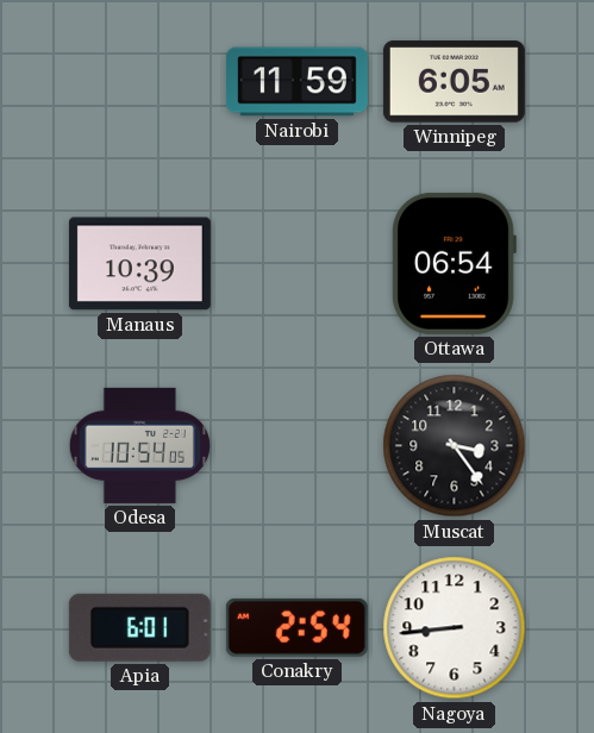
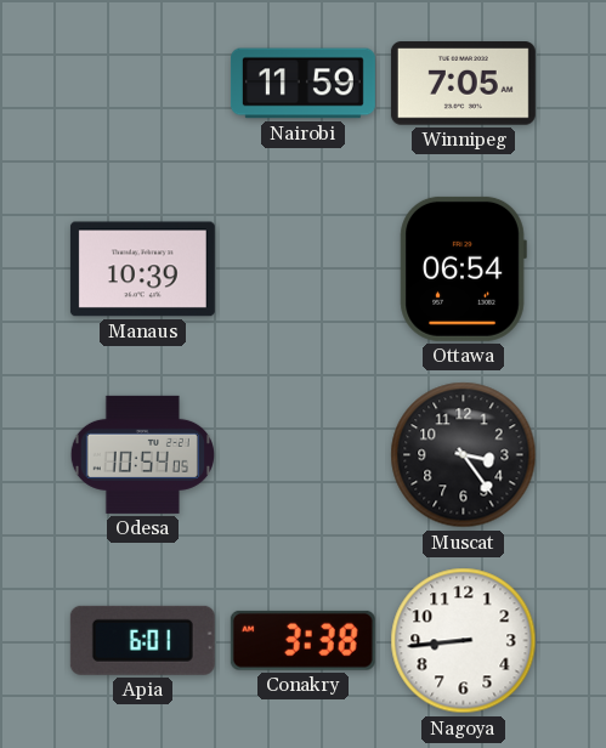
Winnipeg: 6:05 -> 7:05 (463, 84)
Conakry: 2:54 -> 3:38 (302, 640)
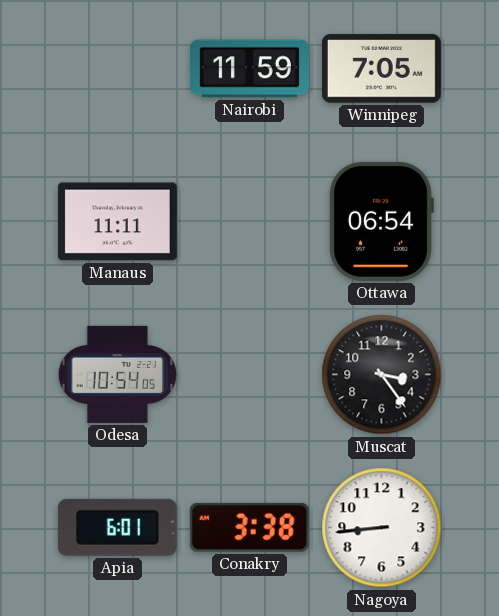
Manaus: 10:39 -> 11:11 (117, 222)
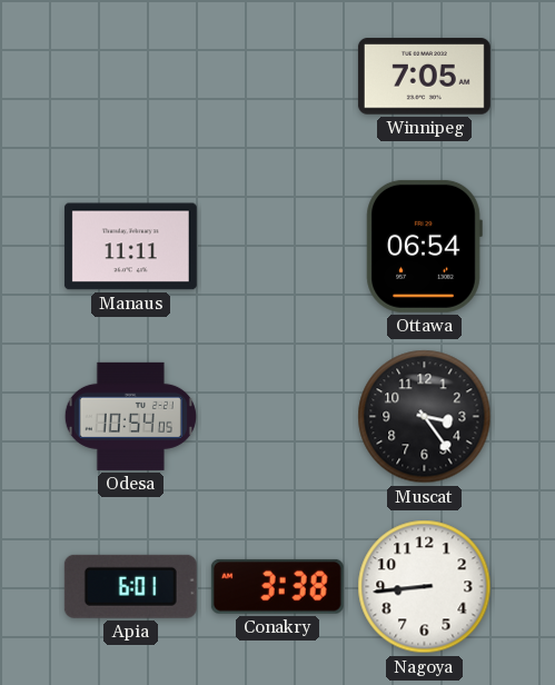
Nairobi: 11:59 -> none (249, 69)
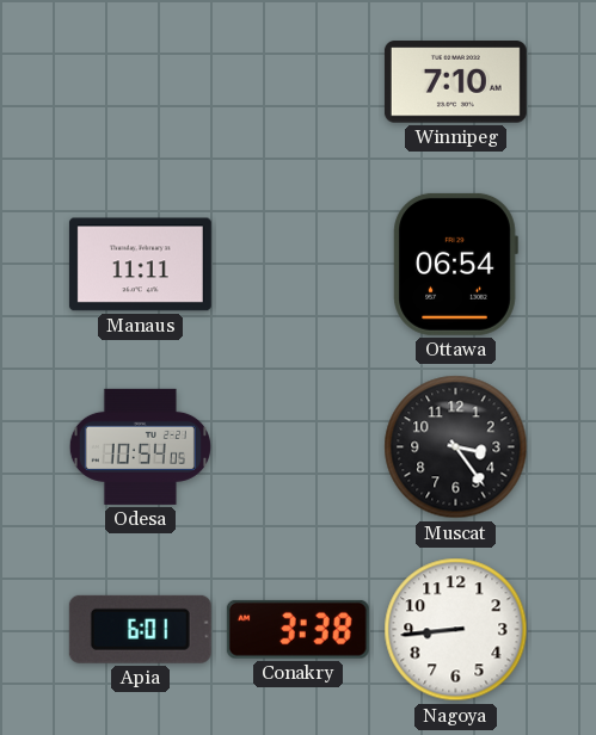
Winnipeg: 7:05 -> 7:10 (455, 82)
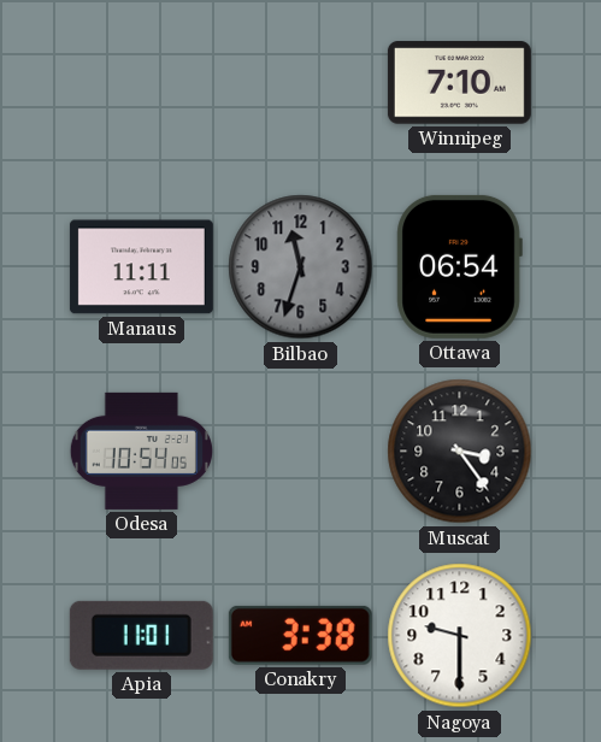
Bilbao: none -> 11:33 (301, 267)
Apia: 6:01 -> 11:01 (141, 635)
Nagoya: 8:44 -> 9:30 (460, 636)
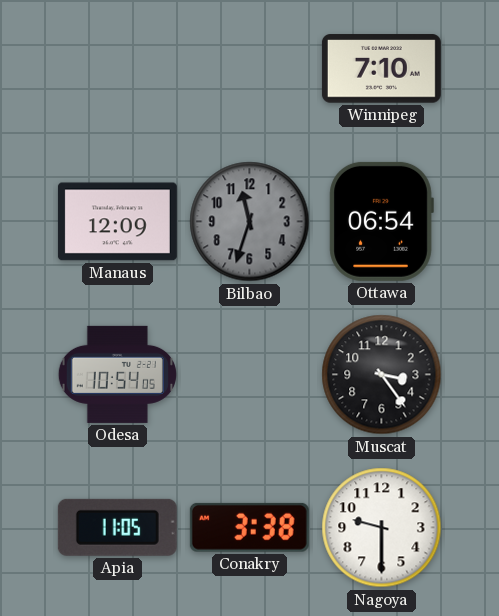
Manaus: 11:11 -> 12:09 (117, 222)
Apia: 11:01 -> 11:05 (117, 527)
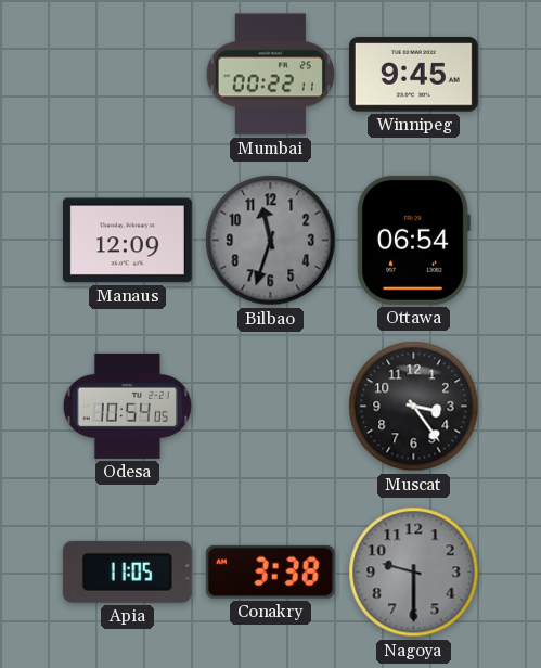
Mumbai: none -> 00:22 (271, 75)
Winnipeg: 7:10 -> 9:45 (413, 75)
Nagoya dial: white -> grey (414, 573)
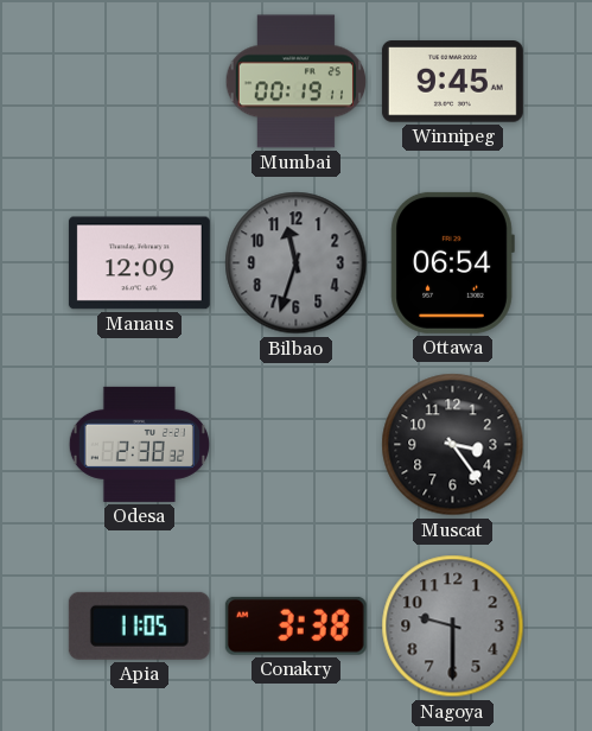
Mumbai: 00:22 -> 00:19 (297, 82)
Odesa: 10:54 -> 2:38 (139, 444)
